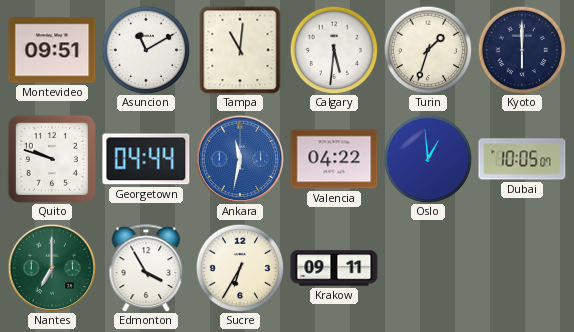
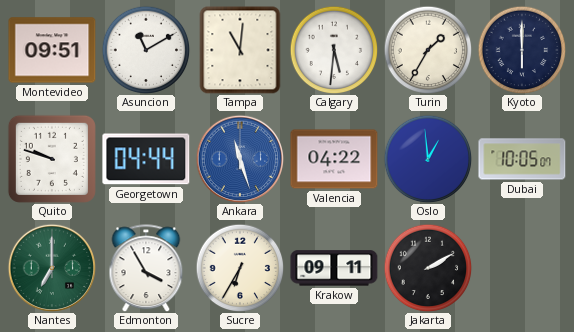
Turin: 1:33 -> 1:35 (428, 50)
Ankara: 11:32 -> 11:27 (240, 159)
Jakarta: none -> 2:10 (428, 268)
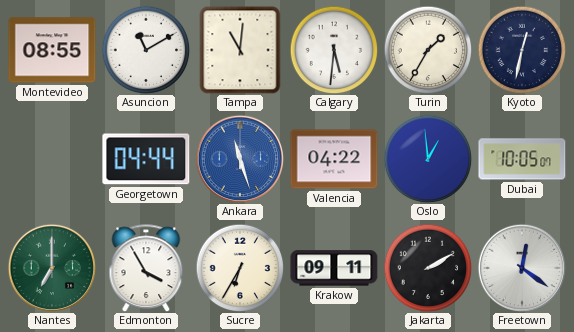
Montevideo: 09:51 -> 08:55 (52, 50)
Kyoto: 6:00 -> 12:32 (522, 50)
Quito: 9:48 -> none (52, 159)
Freetown: none -> 12:21 (522, 268)
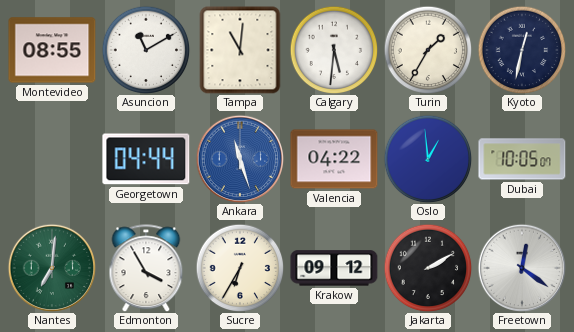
Nantes: 7:00 -> 7:01 (52, 268)
Krakow: 09:11 -> 09:12 (334, 268)
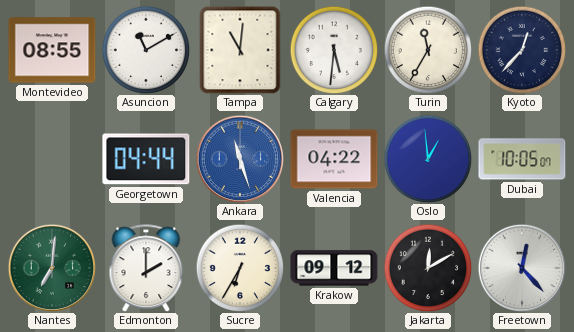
Turin: 1:35 -> 11:35 (428, 50)
Kyoto: 12:32 -> 12:37 (522, 50)
Edmonton: 3:55 -> 2:00 (146, 268)
Jakarta: 2:10 -> 12:10 (428, 268)
Freetown: 12:21 -> 12:23 (522, 268)
